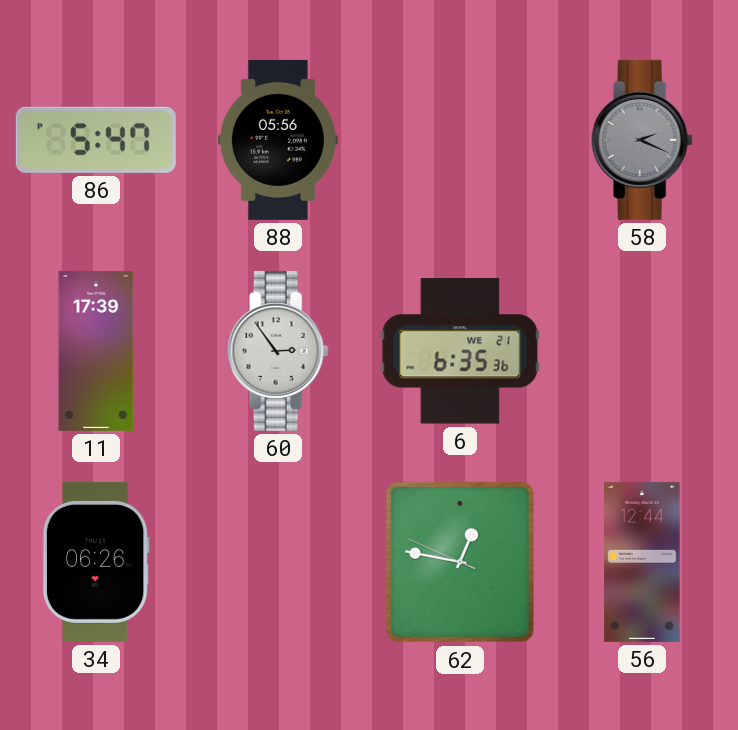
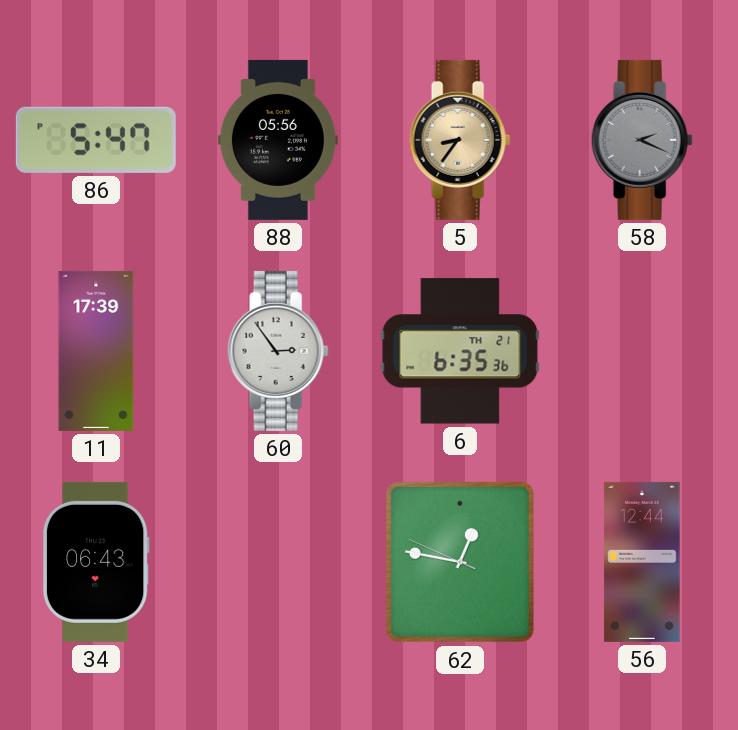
5: none -> 8:36 (460, 140)
6 date: WE 21 -> TH 21 (460, 351)
34: 06:26 -> 06:43 (96, 562)
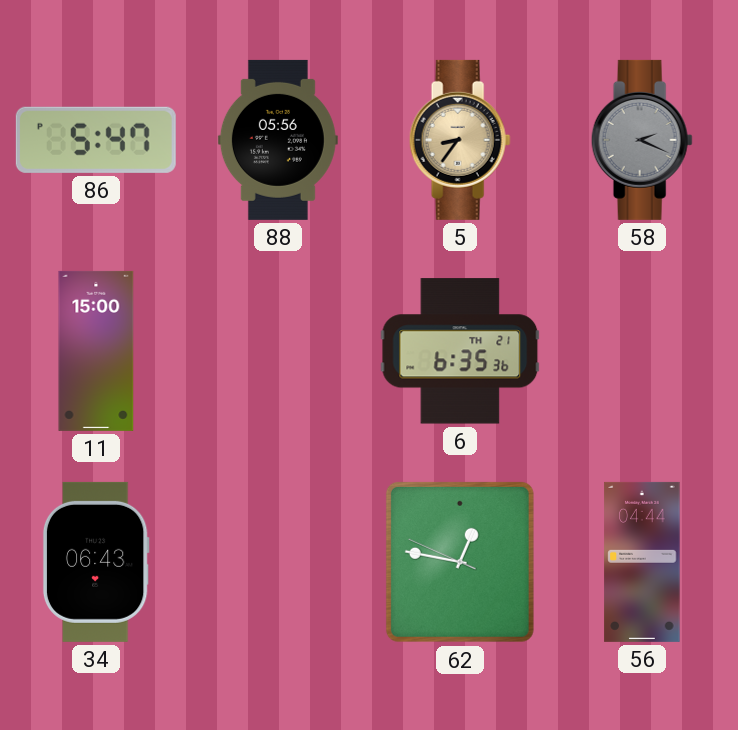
11: 17:39 -> 15:00 (96, 351)
60: 2:54 -> none (278, 351)
56: 12:44 -> 04:44 (642, 562)
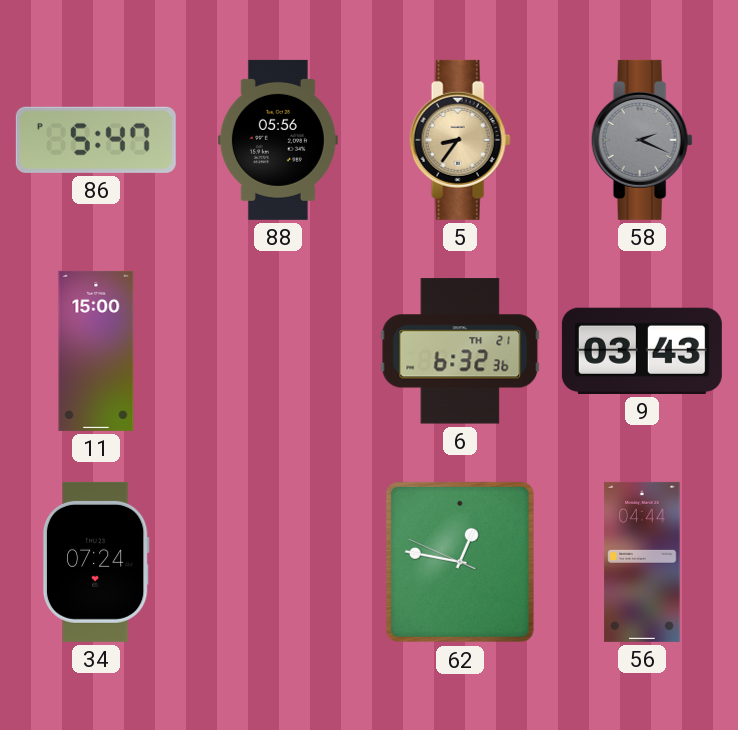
6: 6:35 -> 6:32 (460, 351)
9: none -> 03:43 (642, 351)
34: 06:43 -> 07:24 (96, 562)
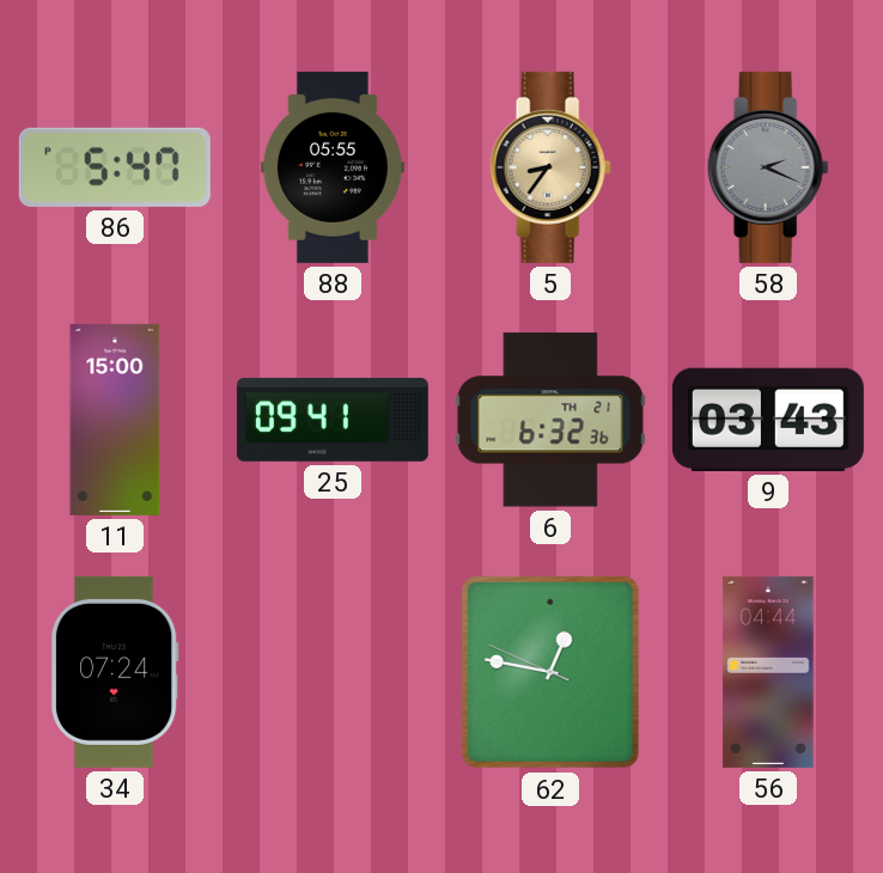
88: 05:56 -> 05:55 (333, 167)
25: none -> 09:41 (333, 420)
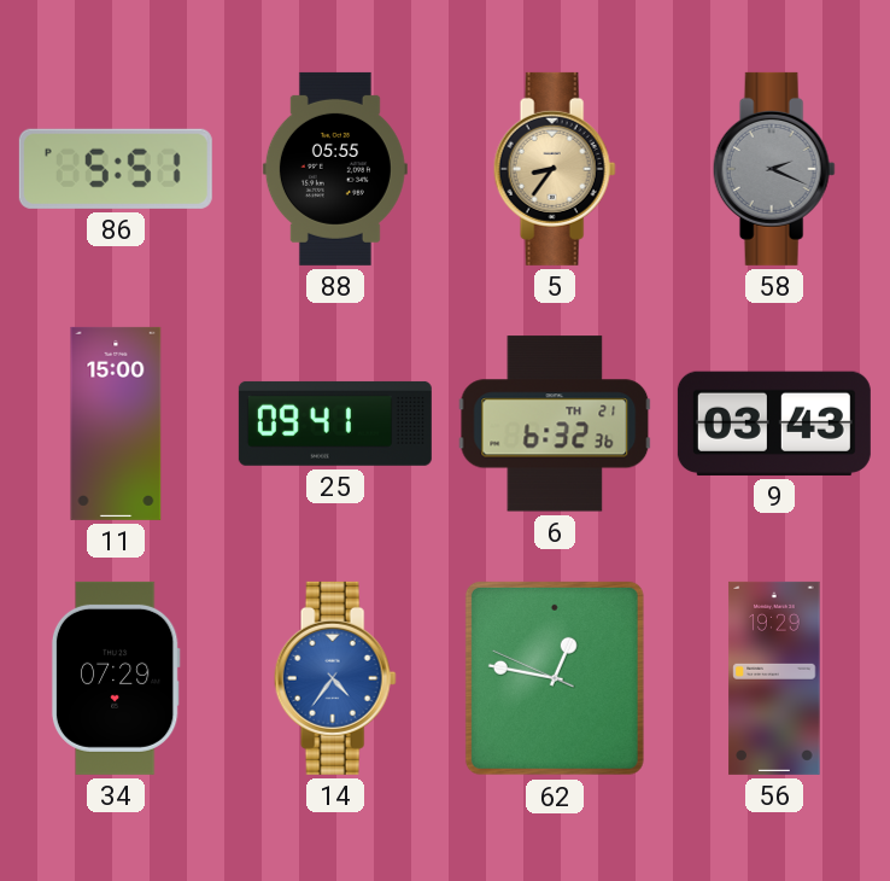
86: 5:47 -> 5:51 (116, 169)
34: 07:24 -> 07:29 (116, 678)
14: none -> 4:36 (335, 678)
56: 04:44 -> 19:29 (774, 678)
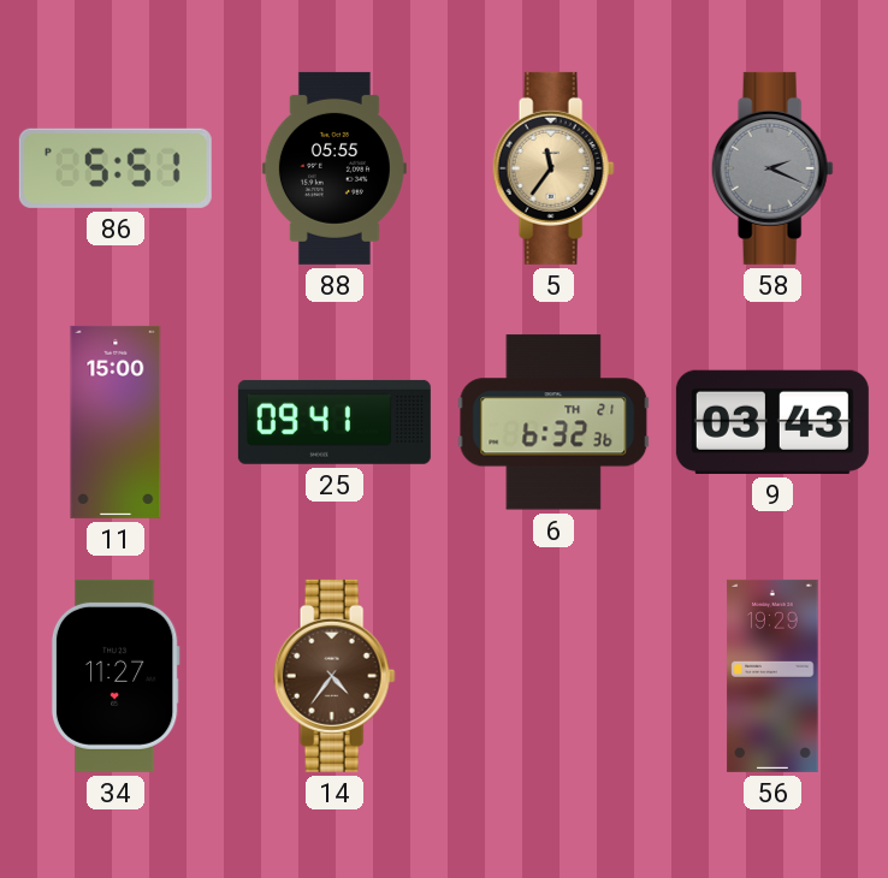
5: 8:36 -> 11:36 (553, 168)
34: 07:29 -> 11:27 (116, 676)
14 dial: blue -> brown (335, 676)
62: 12:46 -> none (555, 678)
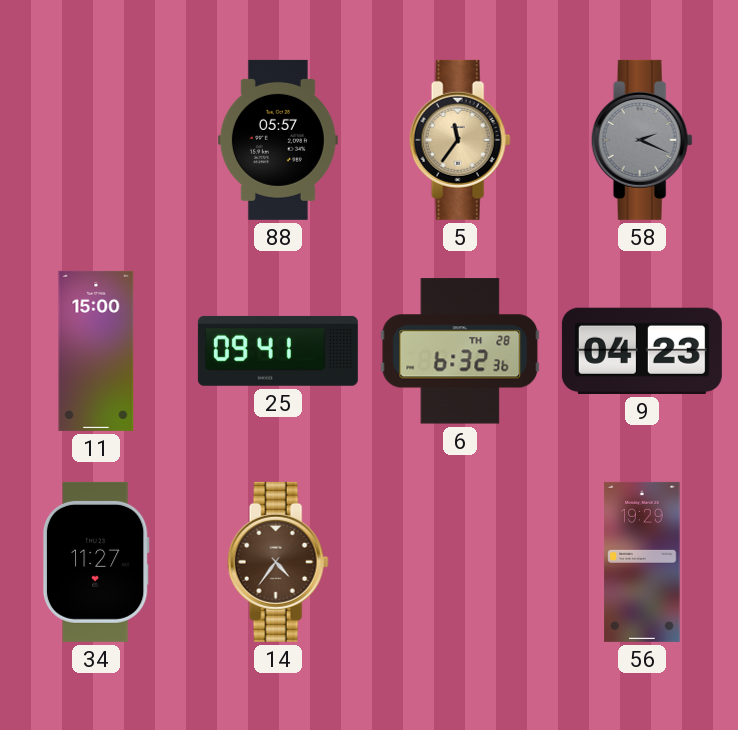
86: 5:51 -> none (116, 168)
88: 05:55 -> 05:57 (278, 140)
6 date: TH 21 -> TH 28 (460, 351)
9: 03:43 -> 04:23 (642, 351)
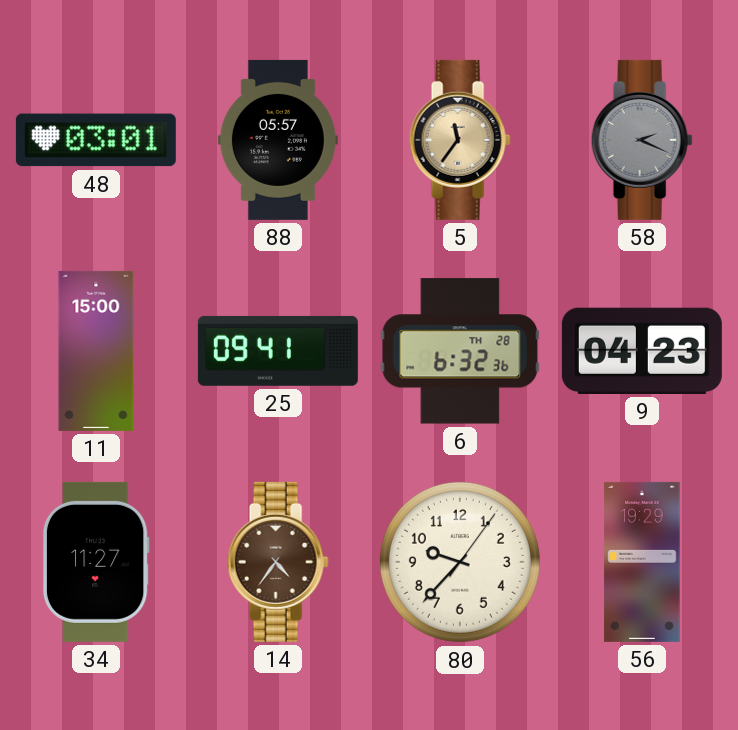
48: none -> 03:01 (96, 140)
80: none -> 9:37 (460, 562)
